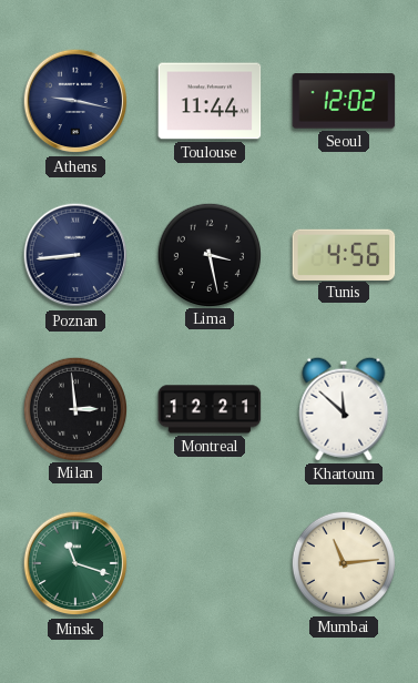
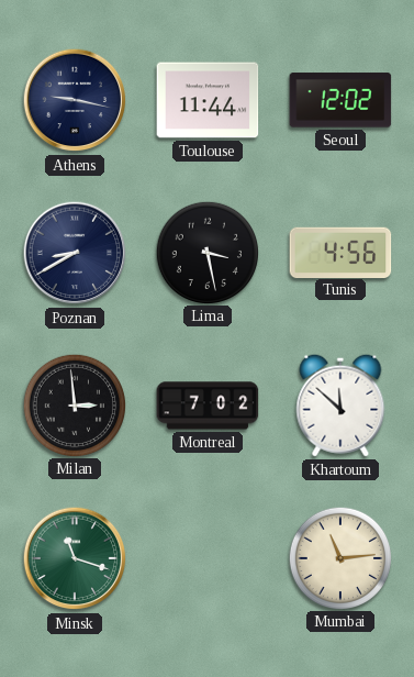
Poznan: 8:44 -> 8:40 (75, 253)
Montreal: 12:21 -> 7:02 (208, 406)
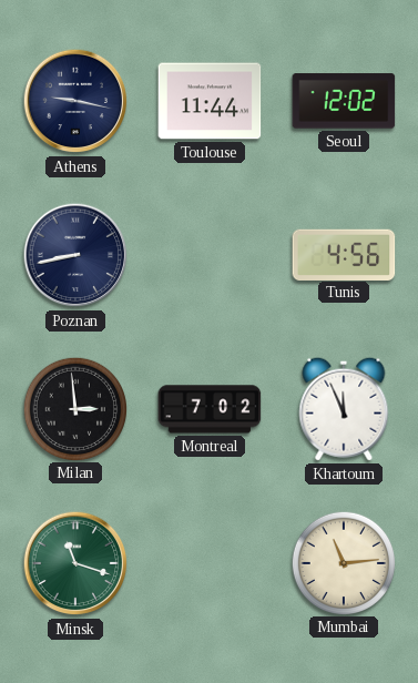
Poznan: 8:40 -> 8:43 (75, 255)
Lima: 3:28 -> none (206, 252)
Khartoum: 11:52 -> 11:56 (344, 409)
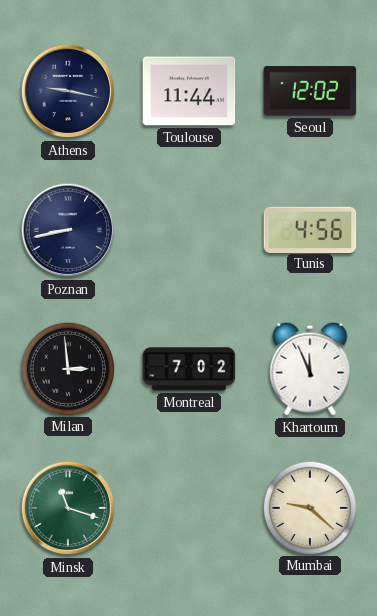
Mumbai: 11:14 -> 9:22 (309, 507)
